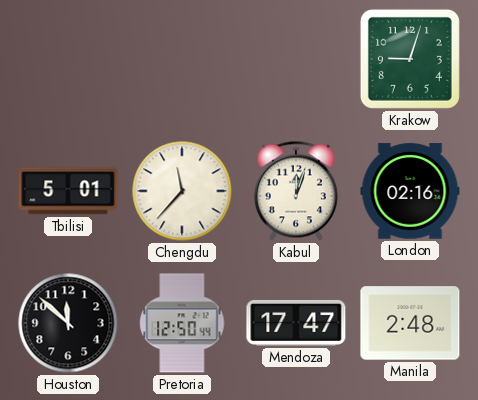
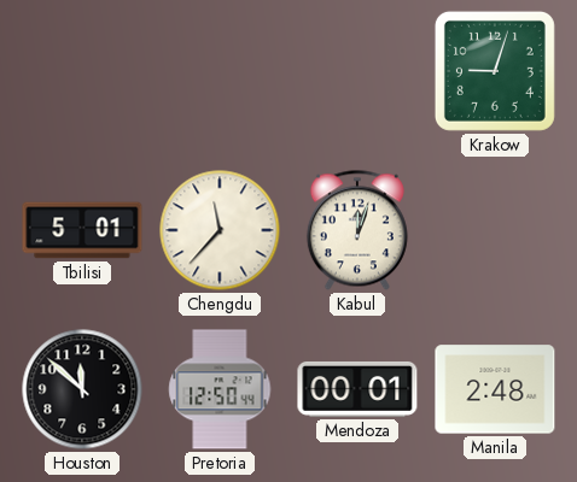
London: 02:16 -> none (410, 191)
Mendoza: 17:47 -> 00:01 (357, 389)
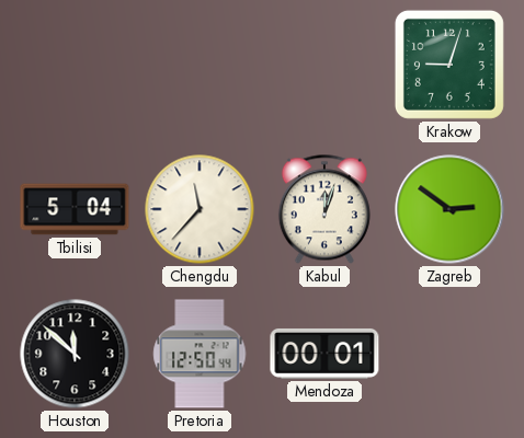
Tbilisi: 5:01 -> 5:04 (75, 209)
Zagreb: none -> 2:51 (449, 209)
Manila: 2:48 -> none (495, 389)
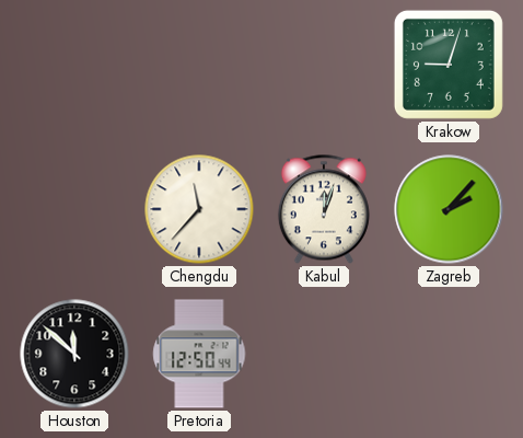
Tbilisi: 5:04 -> none (75, 209)
Zagreb: 2:51 -> 2:07 (449, 209)
Mendoza: 00:01 -> none (324, 354)
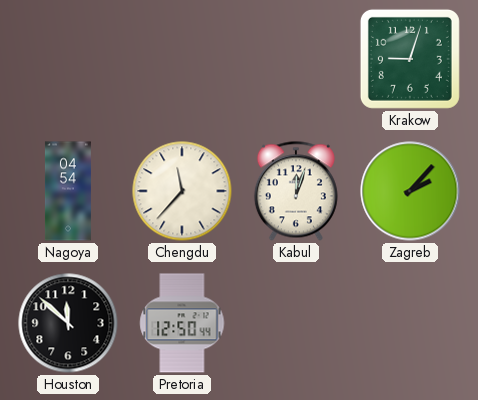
Nagoya: none -> 04:54 (68, 191)
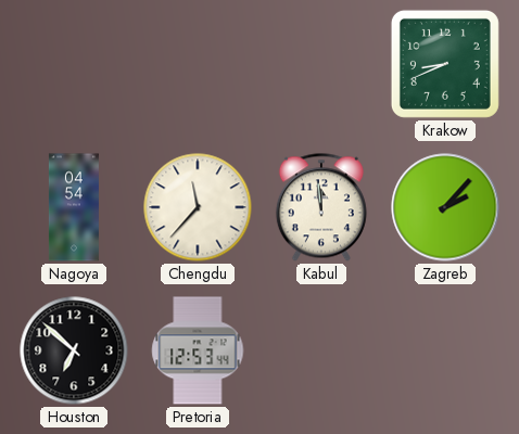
Krakow: 9:03 -> 8:41 (445, 64)
Kabul: 12:03 -> 11:59 (321, 207)
Houston: 11:52 -> 6:52 (74, 350)
Pretoria: 12:50 -> 12:53 (198, 350)
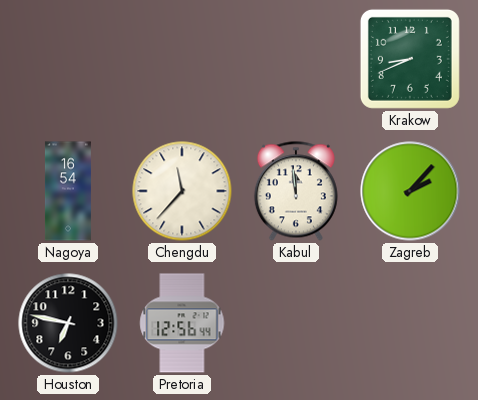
Nagoya: 04:54 -> 16:54 (68, 191)
Houston: 6:52 -> 6:47 (68, 323)
Pretoria: 12:53 -> 12:56 (182, 323)
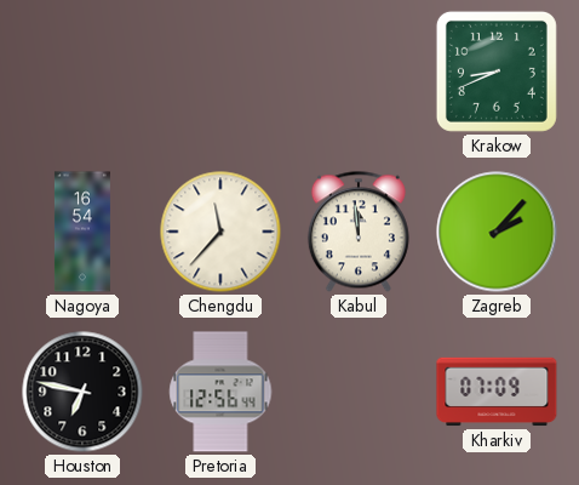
Kharkiv: none -> 07:09 (497, 392)
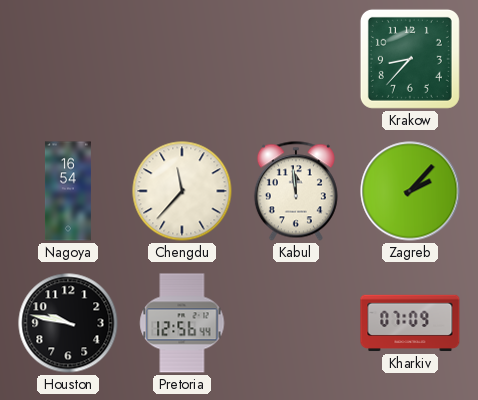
Krakow: 8:41 -> 8:37 (410, 59)
Houston: 6:47 -> 9:47 (68, 323)
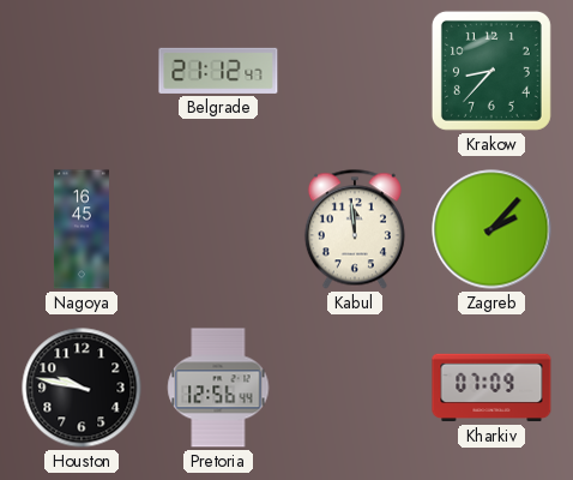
Belgrade: none -> 21:12 (218, 71)
Nagoya: 16:54 -> 16:45 (82, 229)
Chengdu: 11:37 -> none (182, 191)
